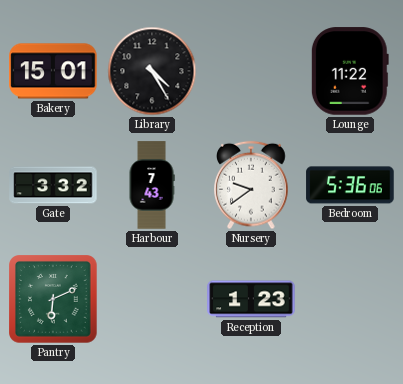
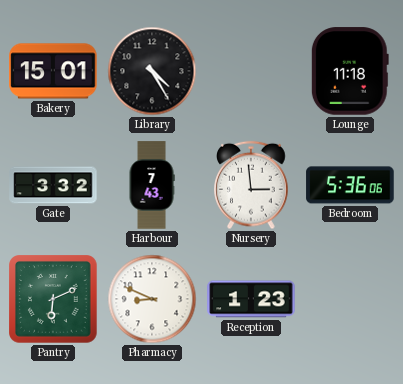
Lounge: 11:22 -> 11:18 (350, 71)
Nursery: 9:39 -> 2:59 (252, 185)
Pharmacy: none -> 8:49 (152, 299)
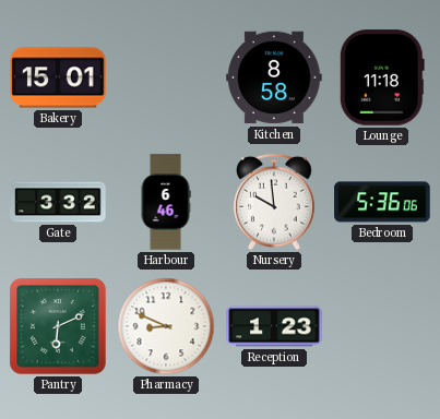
Library: 4:25 -> none (152, 71)
Kitchen: none -> 8:58 (274, 77)
Harbour: 7:43 -> 6:46 (166, 202)
Nursery: 2:59 -> 9:59 (275, 202)
